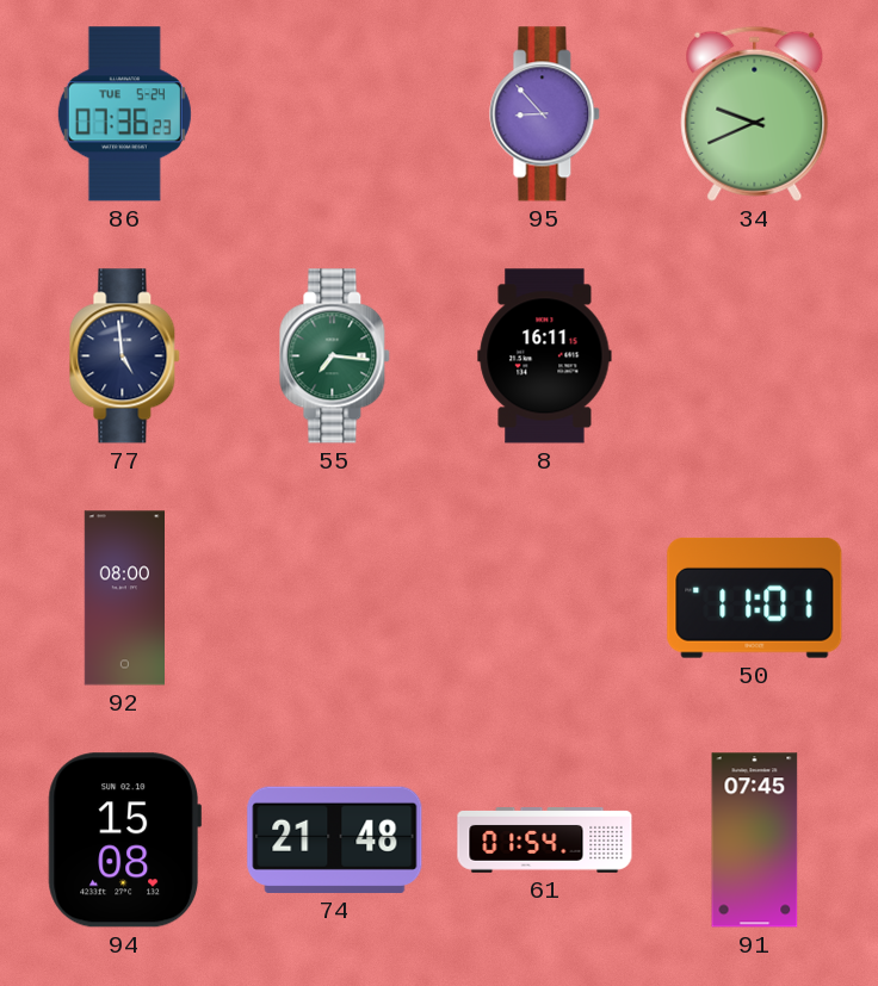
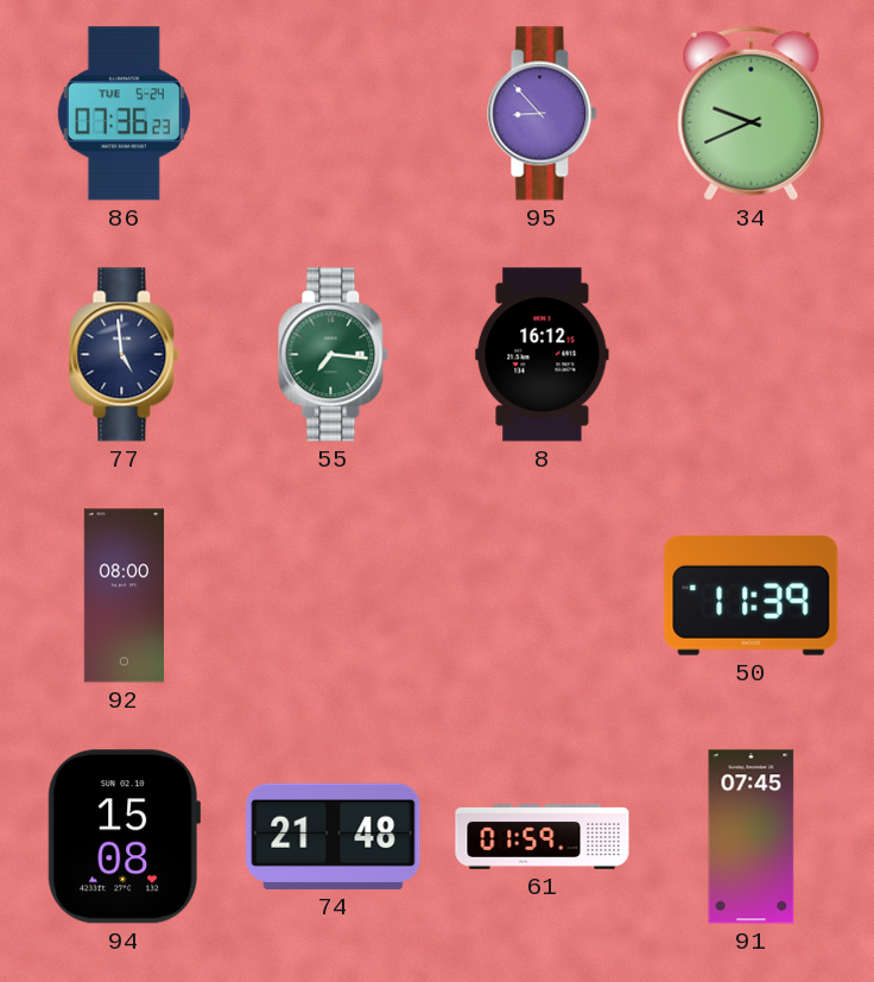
8: 16:11 -> 16:12 (543, 355)
50: 11:01 -> 11:39 (752, 595)
61: 01:54 -> 01:59 (543, 837)
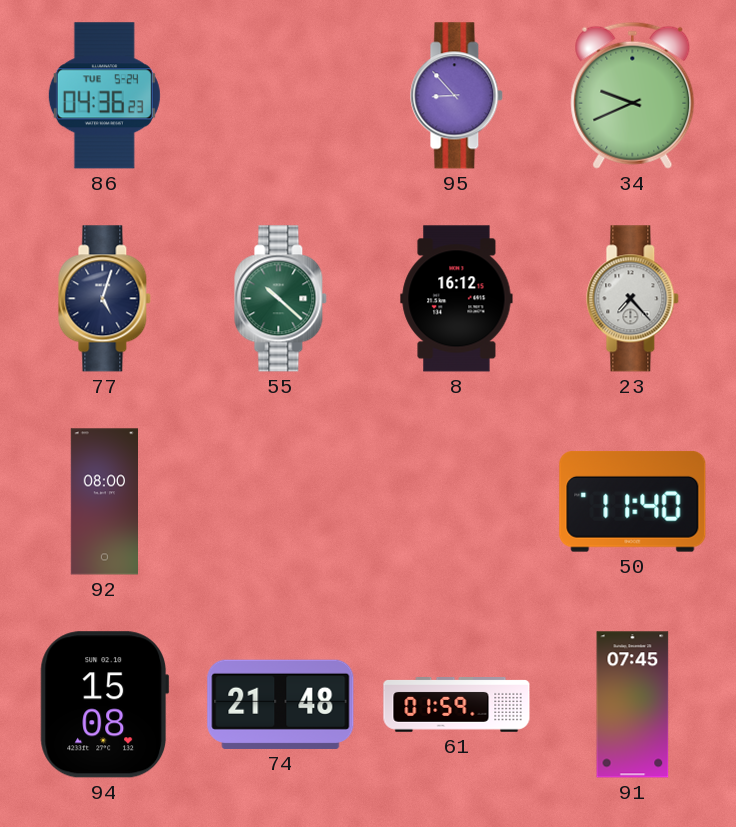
86: 07:36 -> 04:36 (104, 96)
77: 4:59 -> 5:03 (105, 299)
55: 7:16 -> 10:22 (281, 299)
23: none -> 7:23 (633, 299)
50: 11:39 -> 11:40 (633, 501)
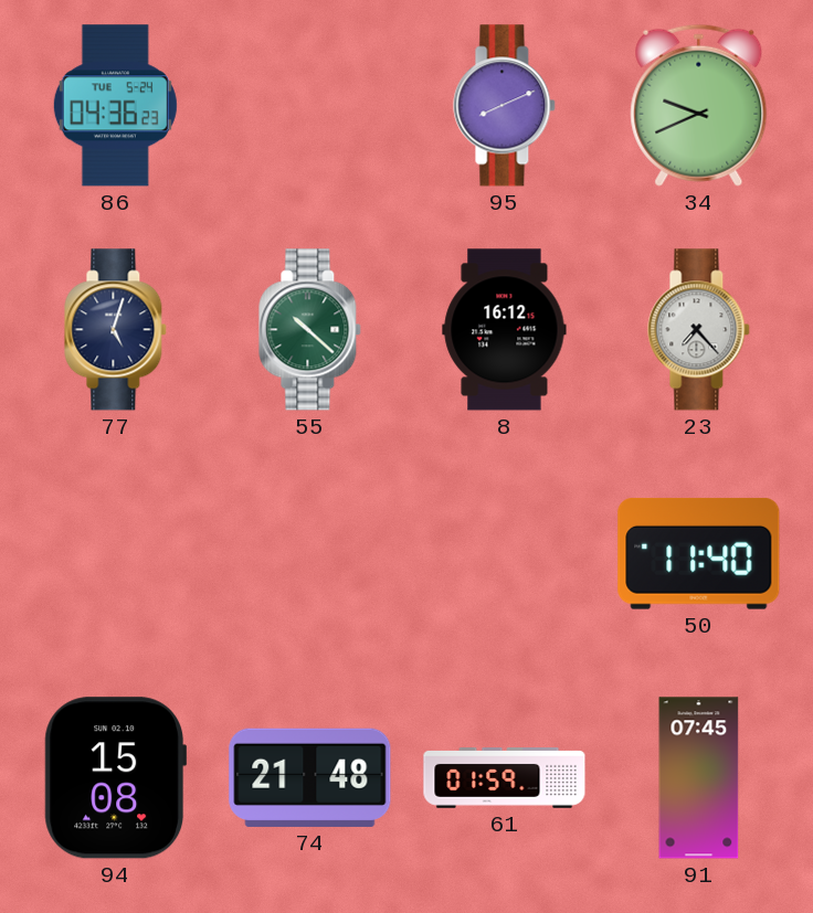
95: 8:53 -> 8:11 (505, 106)
92: 08:00 -> none (104, 502)
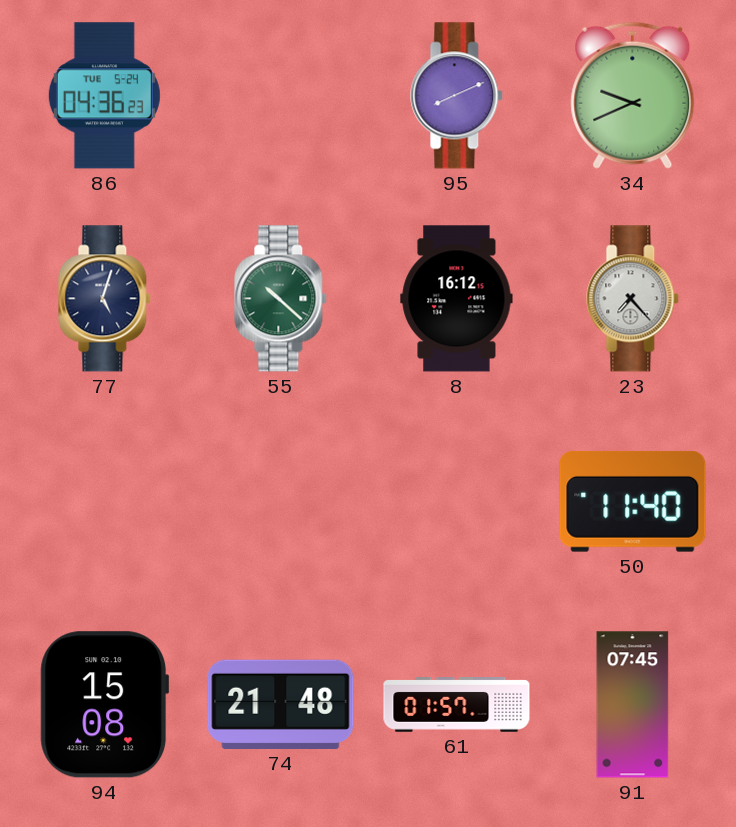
61: 01:59 -> 01:57 (457, 705)
